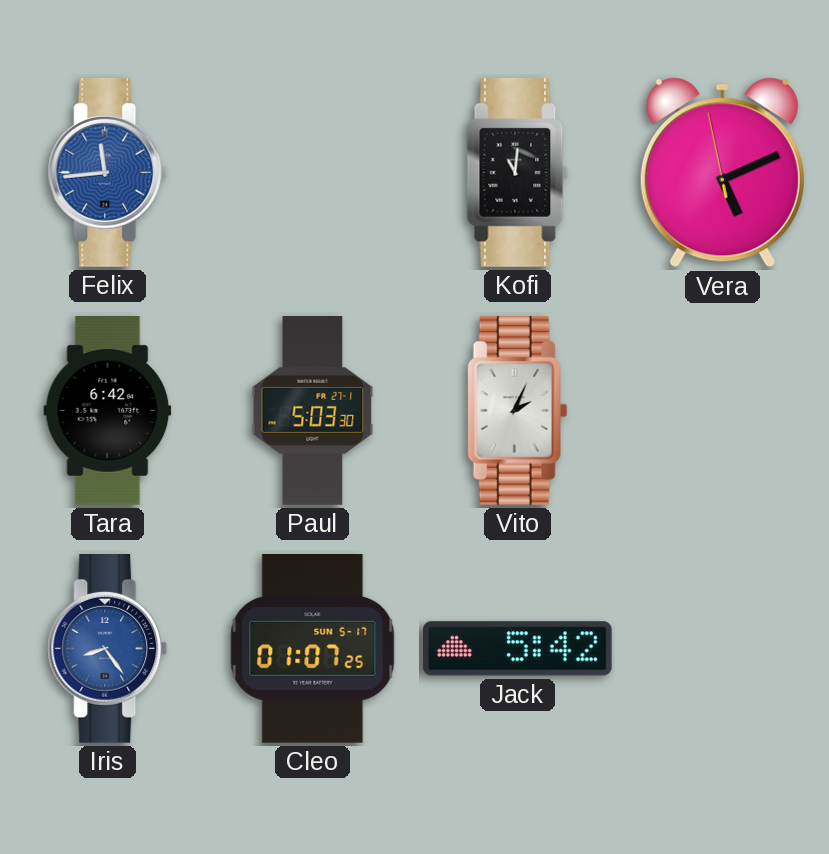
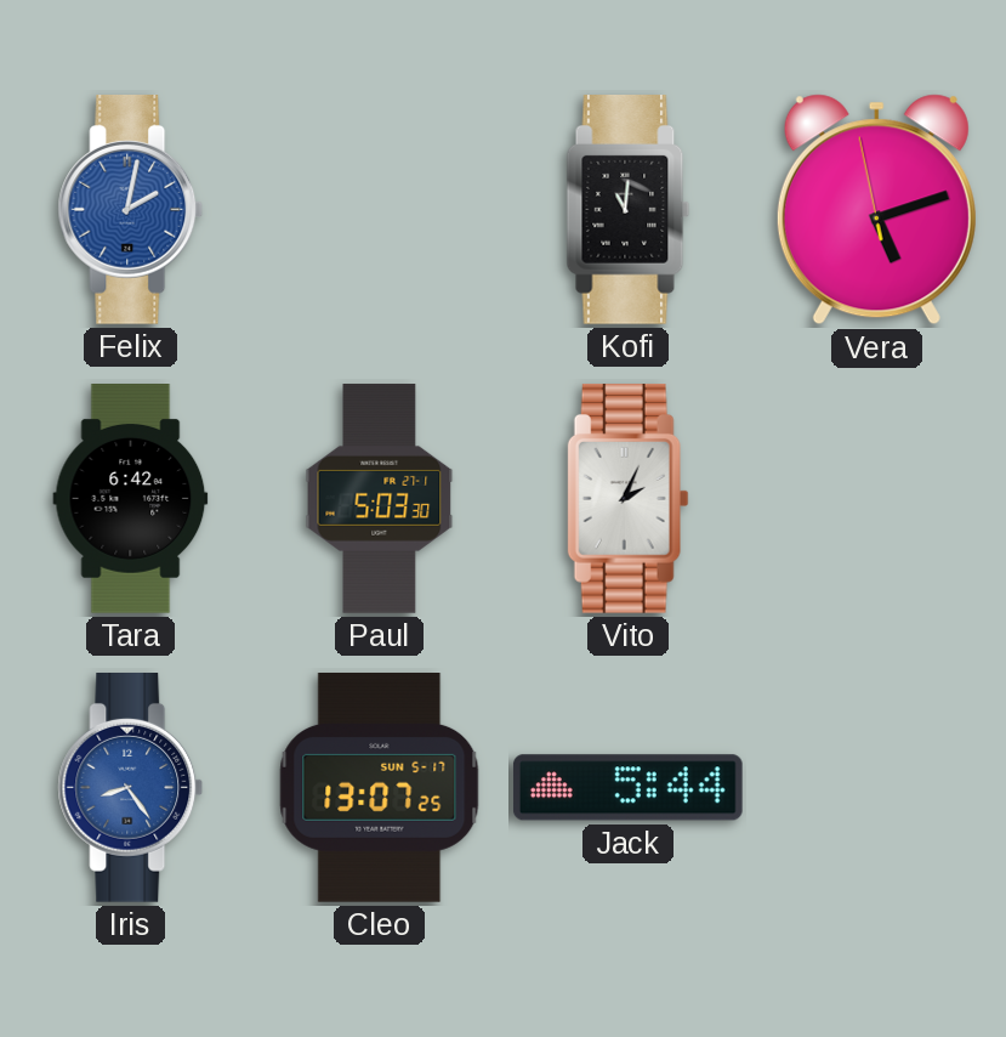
Felix: 11:44 -> 2:02 (131, 210)
Vera: 5:10 -> 5:11 (876, 210)
Cleo: 01:07 -> 13:07 (380, 788)
Jack: 5:42 -> 5:44 (627, 788)
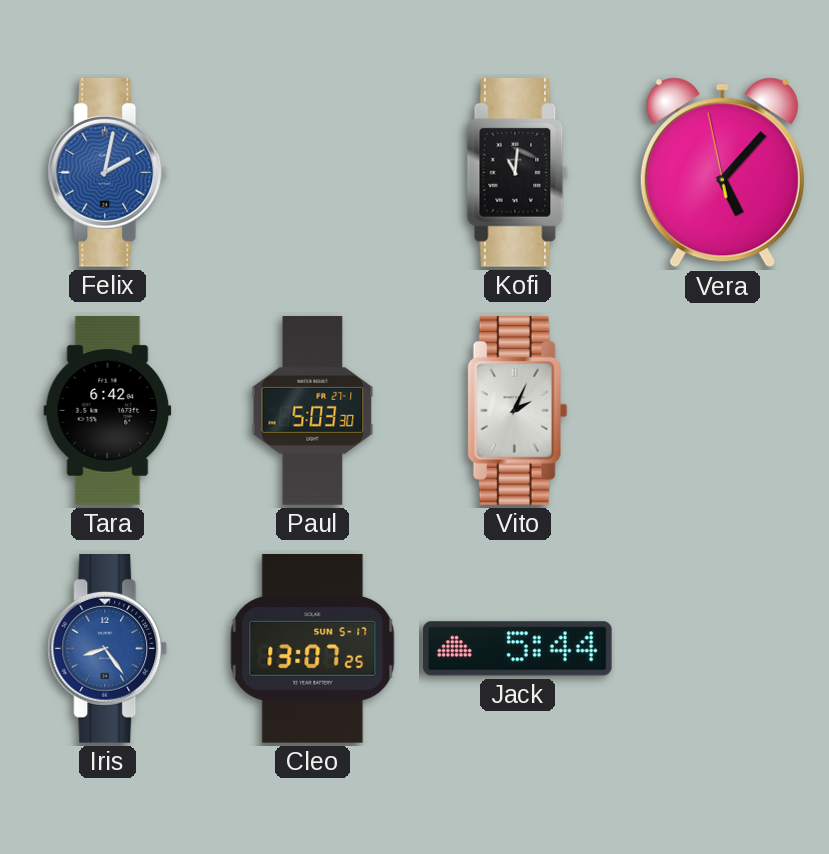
Vera: 5:11 -> 5:06 (722, 173)
